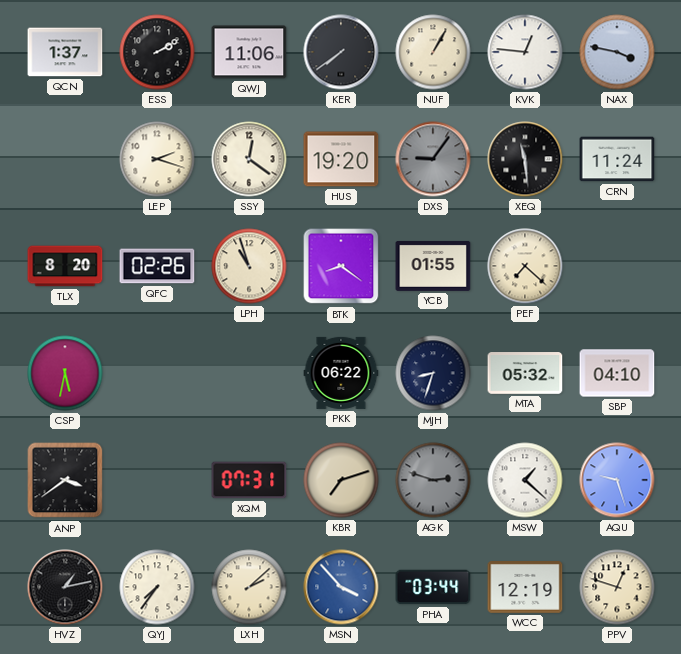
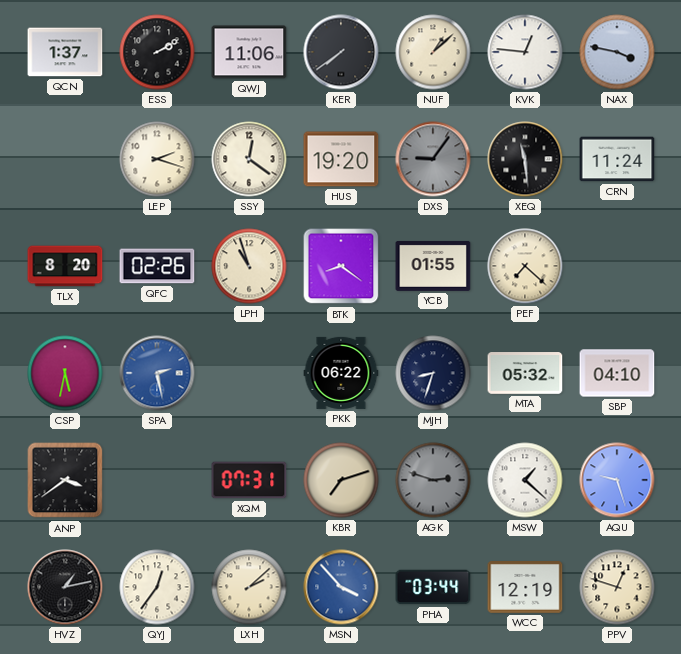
NUF: 1:05 -> 1:08 (433, 52)
SPA: none -> 2:28 (157, 373)
QYJ: 7:36 -> 12:36 (157, 587)
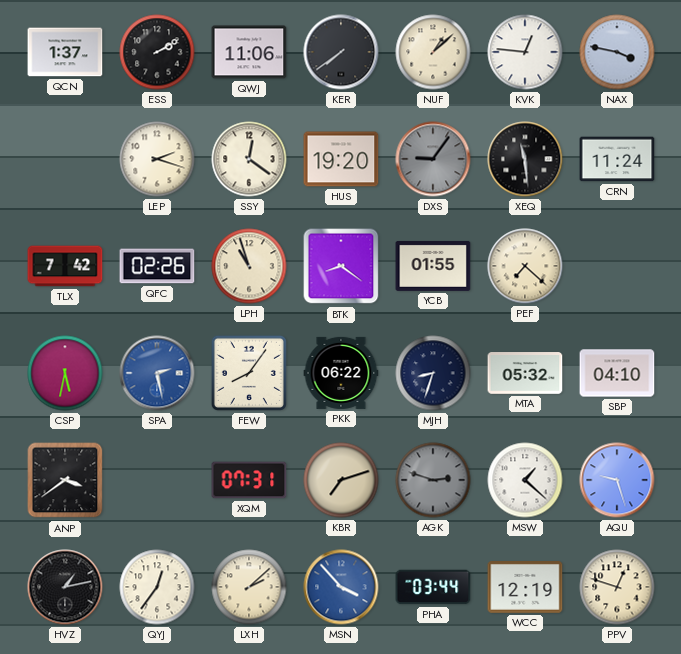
TLX: 8:20 -> 7:42 (65, 266)
FEW: none -> 8:06 (249, 373)
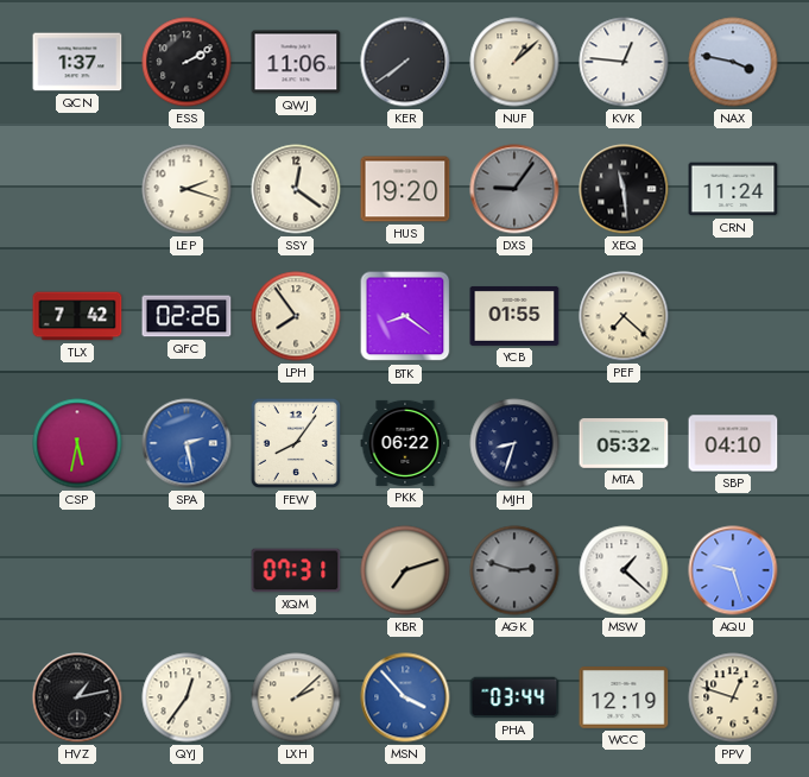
LPH: 10:57 -> 7:54 (296, 316)
ANP: 3:39 -> none (65, 480)
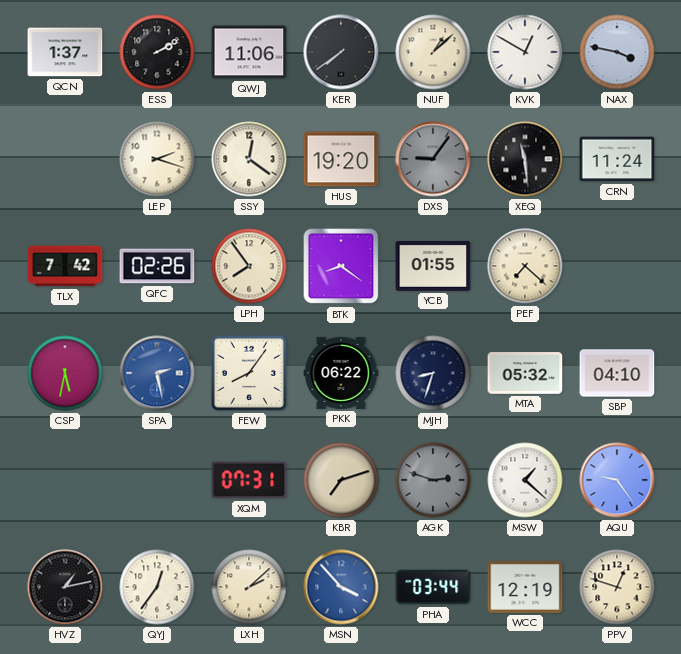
KVK: 12:46 -> 12:50 (525, 52)
AQU: 9:27 -> 9:24 (617, 480)
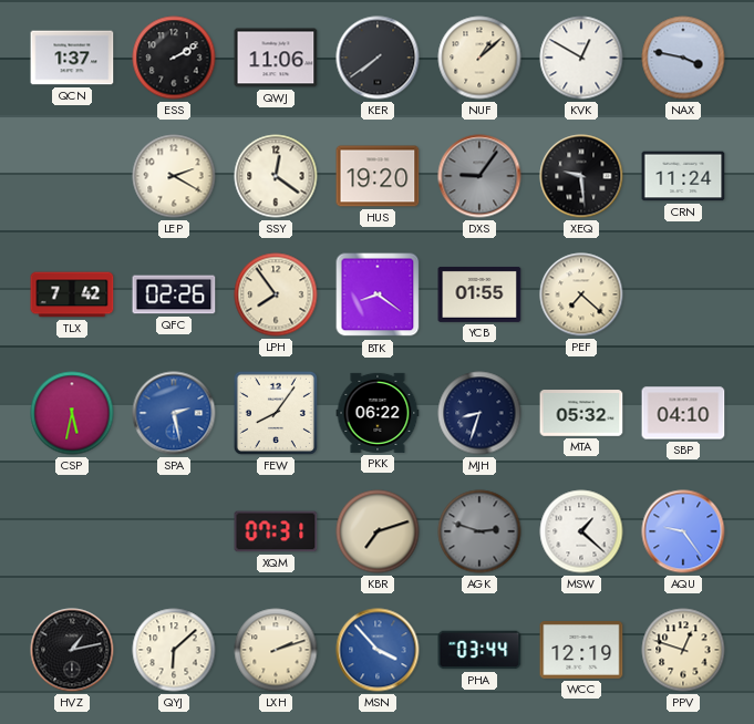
LEP: 2:18 -> 2:20 (174, 176)
XEQ: 11:29 -> 9:29 (581, 176)
QYJ: 12:36 -> 6:08 (174, 650)
LXH: 2:08 -> 2:12 (276, 650)
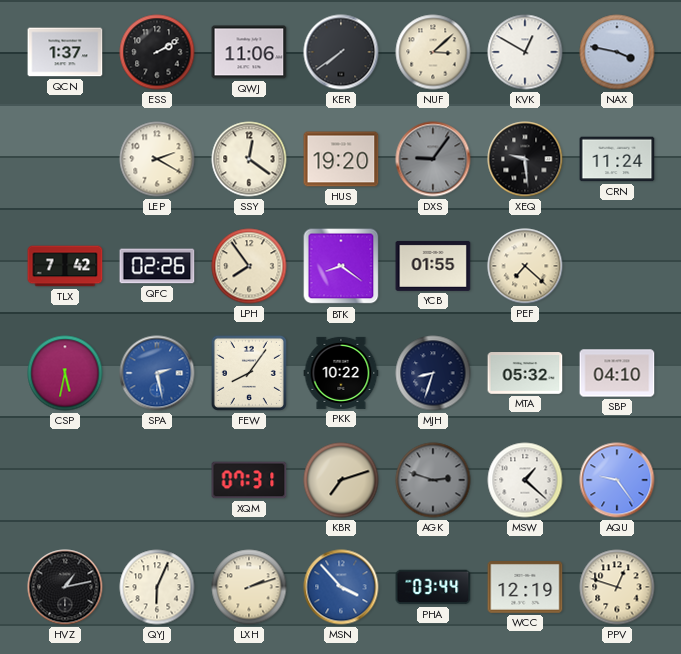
NUF: 1:08 -> 3:08 (433, 52)
PKK: 06:22 -> 10:22 (341, 373)
QYJ: 6:08 -> 6:04 (157, 587)
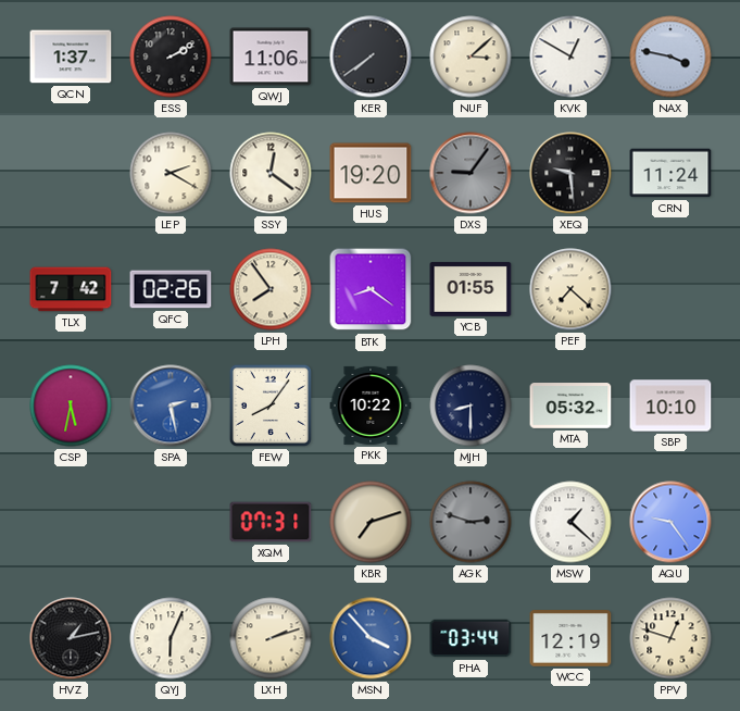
MJH: 8:33 -> 8:30 (471, 406)
SBP: 04:10 -> 10:10 (670, 406)
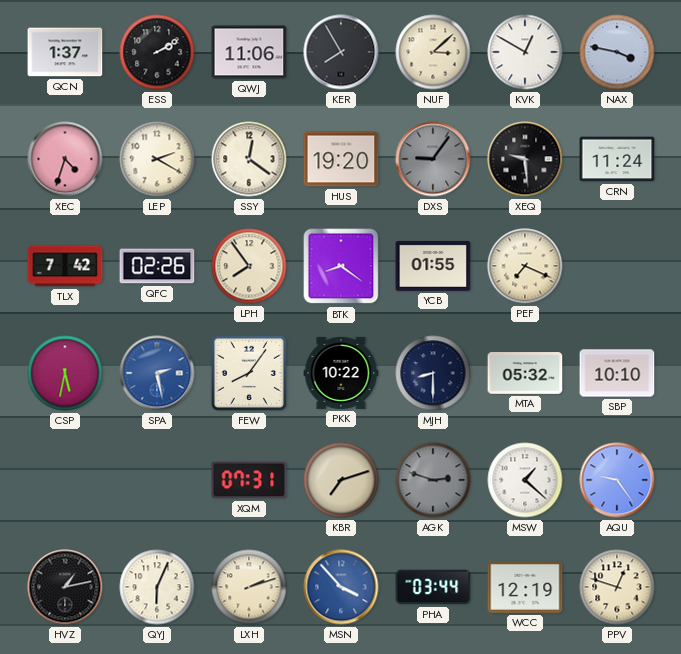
KER: 7:39 -> 7:55 (341, 52)
XEC: none -> 4:33 (65, 159)
PEF: 7:22 -> 7:19 (525, 266)
